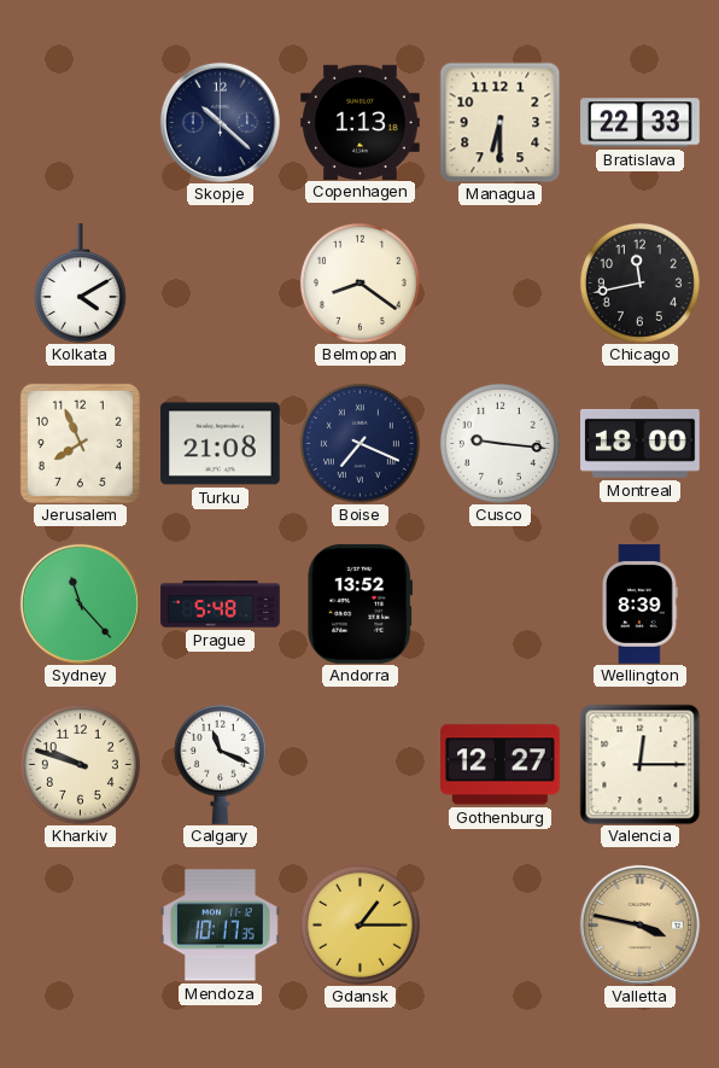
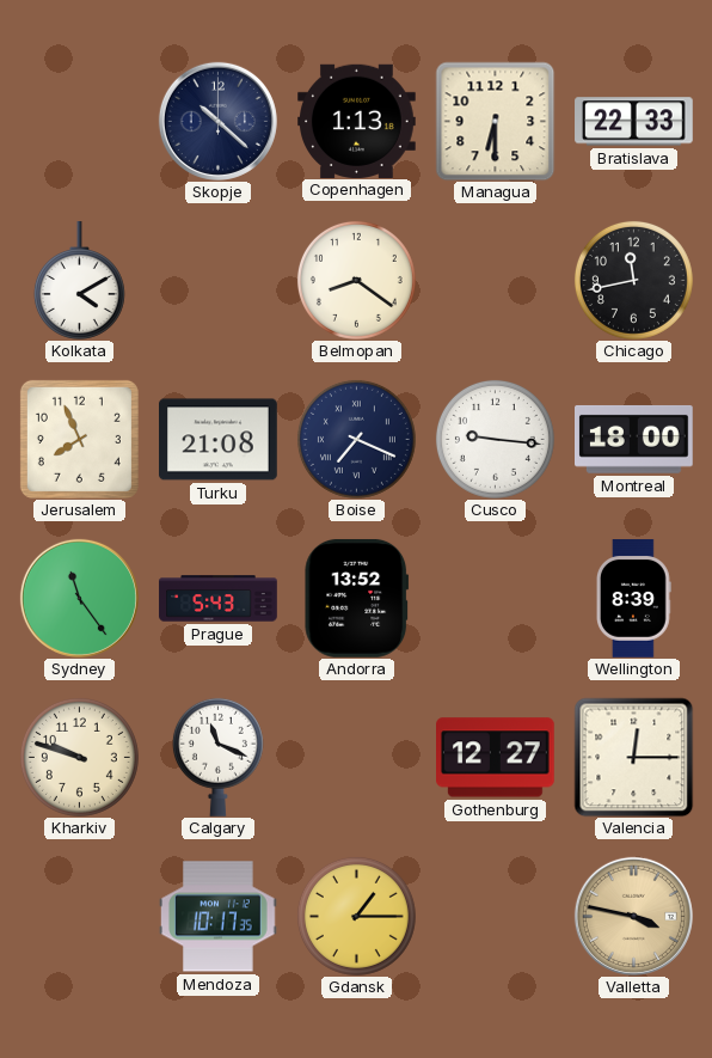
Sydney: 11:23 -> 11:24 (79, 598)
Prague: 5:48 -> 5:43 (219, 599)
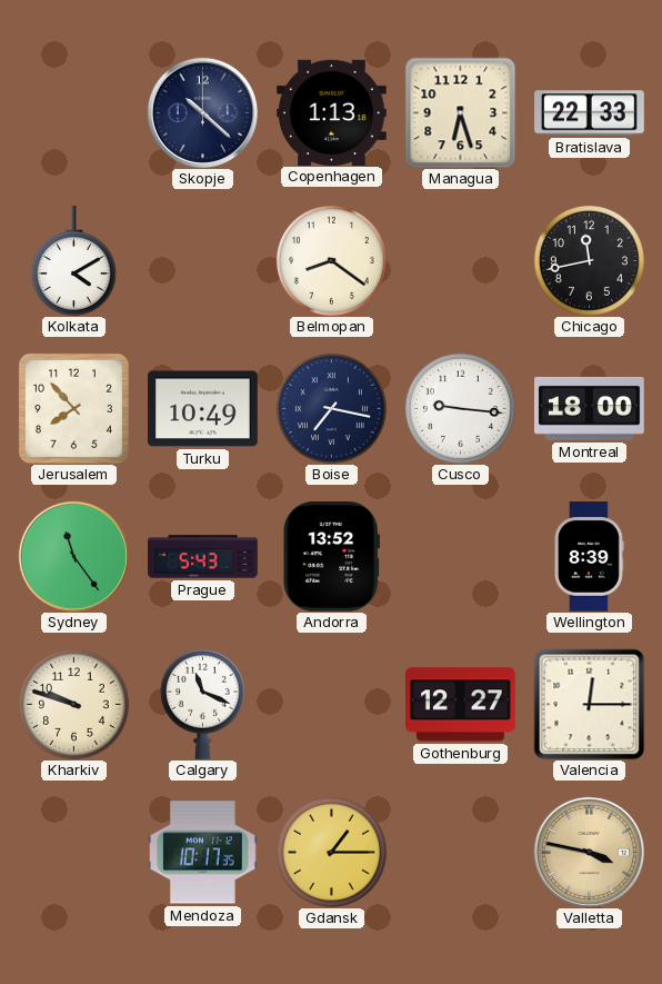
Managua: 6:30 -> 6:27 (460, 112)
Jerusalem: 7:56 -> 7:53 (73, 408)
Turku: 21:08 -> 10:49 (203, 409)
Boise: 7:19 -> 7:17 (331, 408)
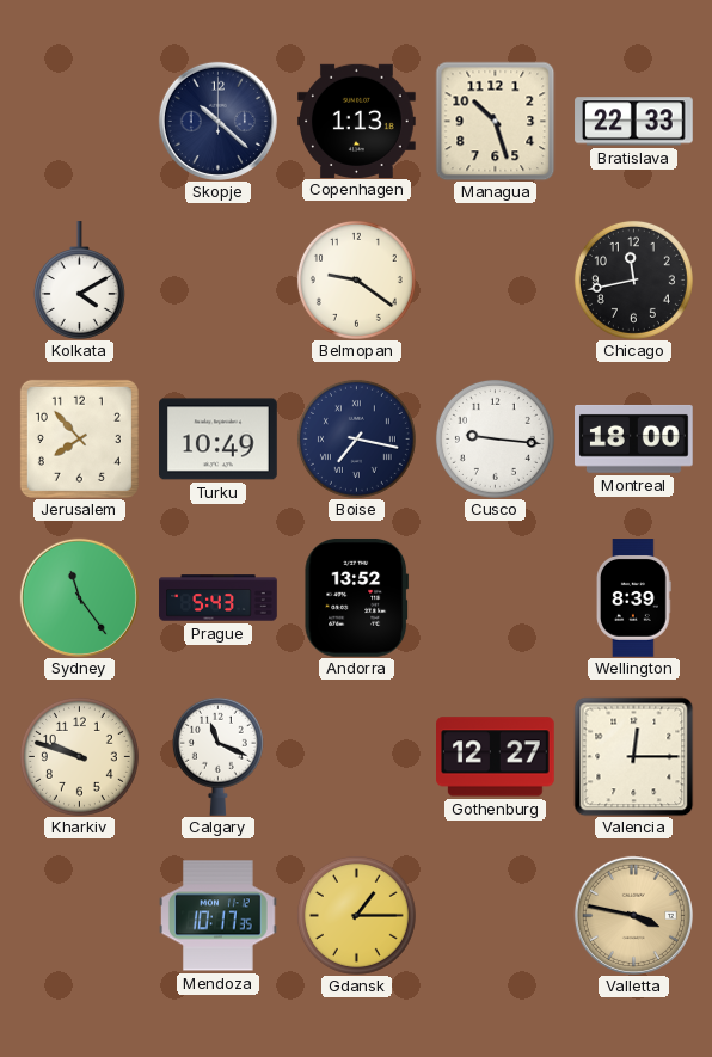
Managua: 6:27 -> 10:27 (495, 121)
Belmopan: 8:21 -> 9:21 (356, 279)
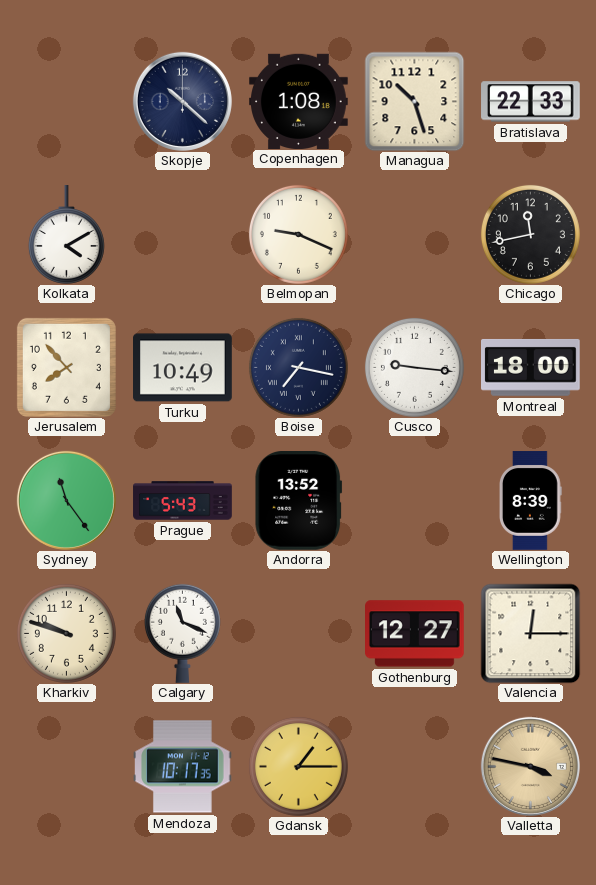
Copenhagen: 1:13 -> 1:08 (299, 101)
Belmopan: 9:21 -> 9:19 (298, 234)
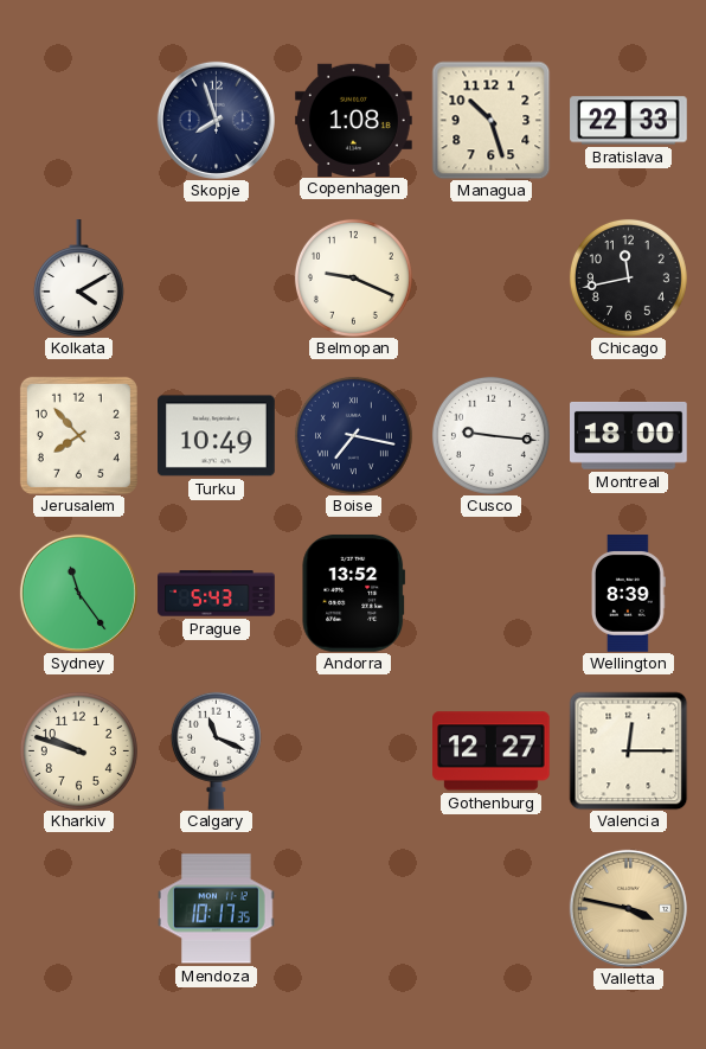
Skopje: 10:22 -> 7:57 (216, 120)
Gdansk: 1:15 -> none (298, 766)
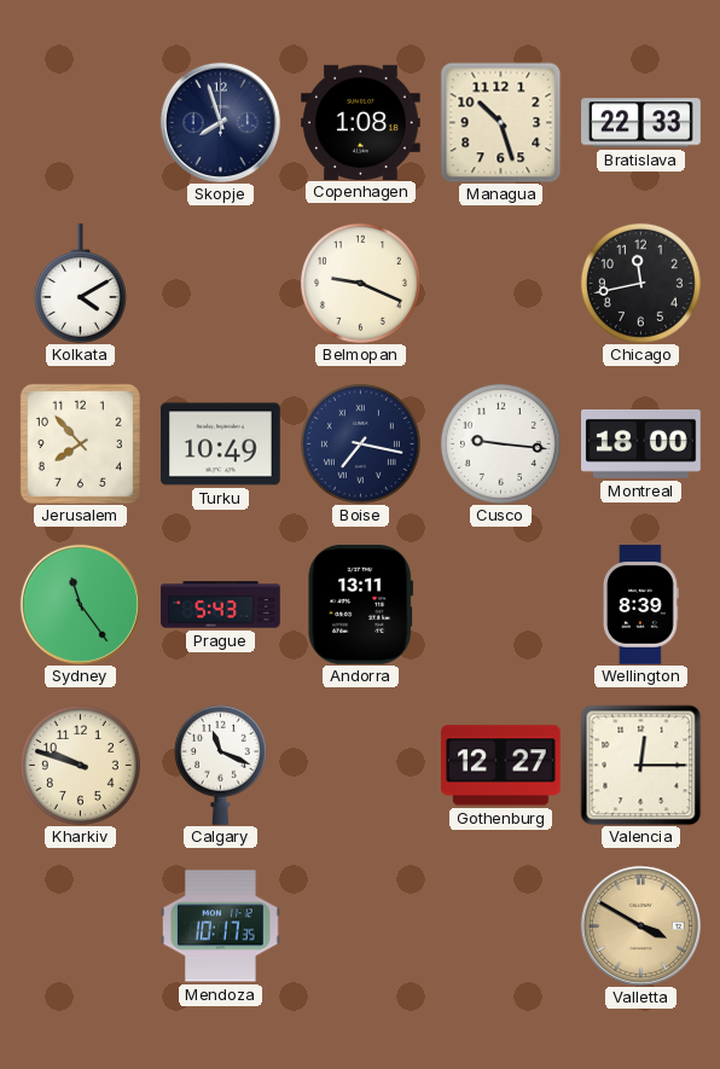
Andorra: 13:52 -> 13:11 (360, 605)
Valletta: 3:47 -> 3:50 (640, 925)
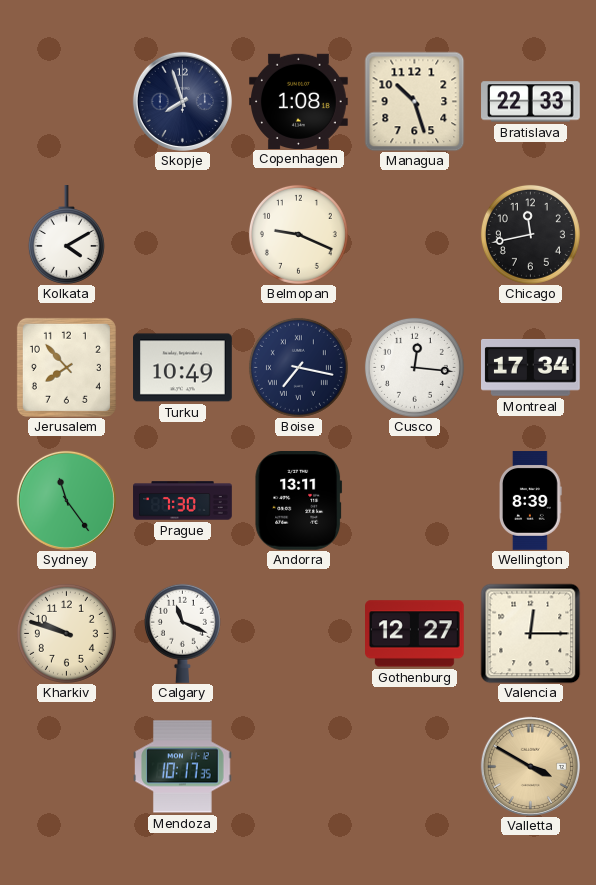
Cusco: 9:16 -> 12:16 (414, 367)
Montreal: 18:00 -> 17:34 (531, 367)
Prague: 5:43 -> 7:30 (183, 501)
